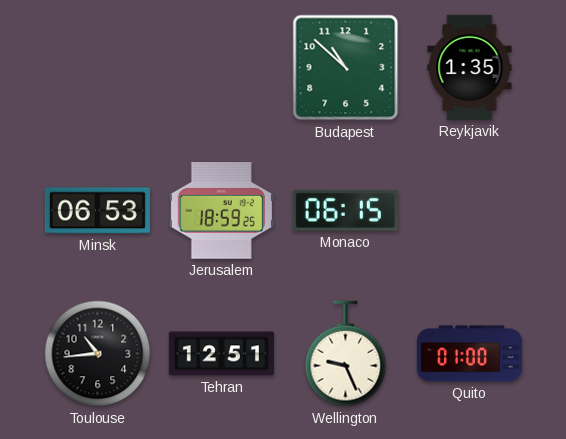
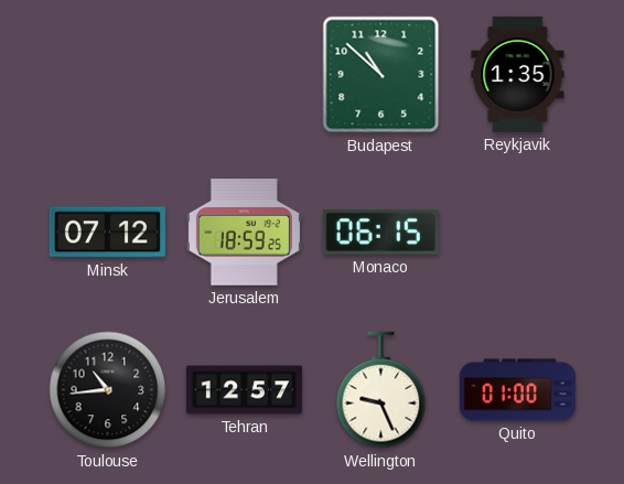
Minsk: 06:53 -> 07:12 (107, 233)
Tehran: 12:51 -> 12:57 (244, 390)
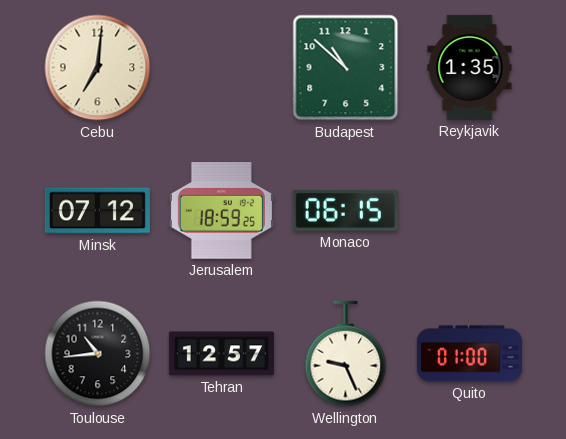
Cebu: none -> 7:01 (98, 68)
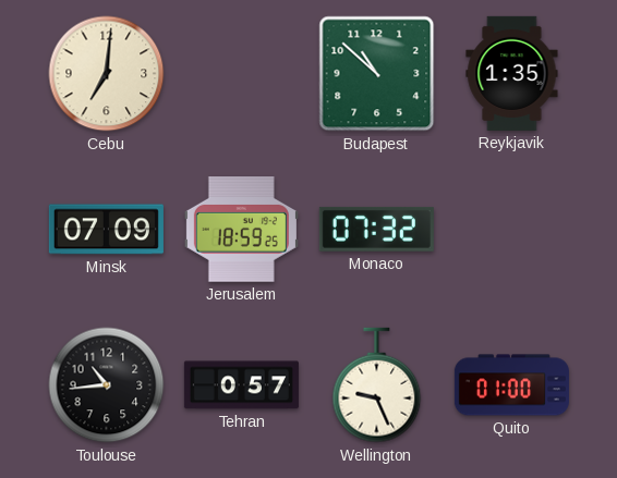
Minsk: 07:12 -> 07:09 (106, 230)
Monaco: 06:15 -> 07:32 (376, 229)
Tehran: 12:57 -> 0:57 (241, 385)
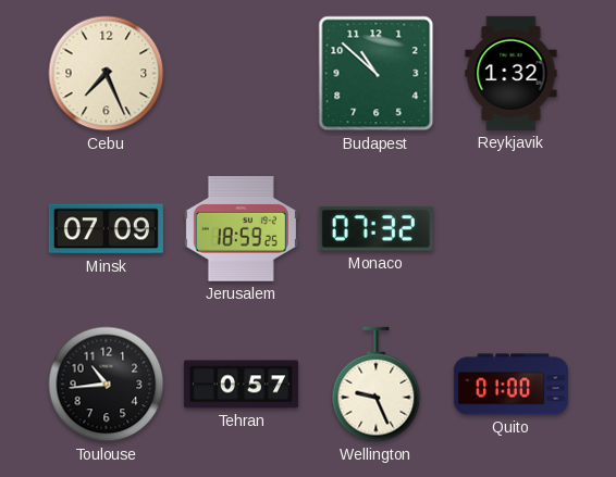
Cebu: 7:01 -> 7:26 (107, 74)
Reykjavik: 1:35 -> 1:32 (512, 73)
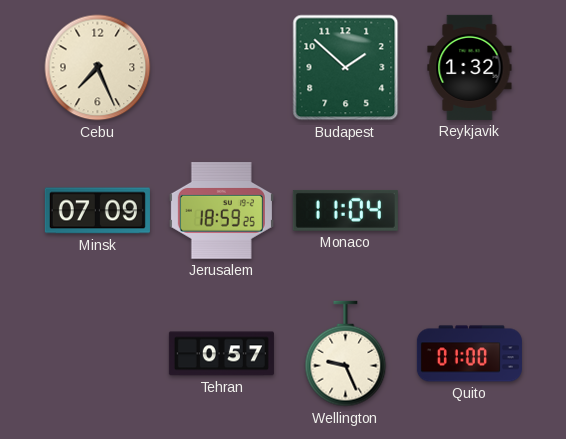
Budapest: 10:52 -> 1:52 (346, 68)
Monaco: 07:32 -> 11:04 (345, 210)
Toulouse: 10:44 -> none (107, 385)
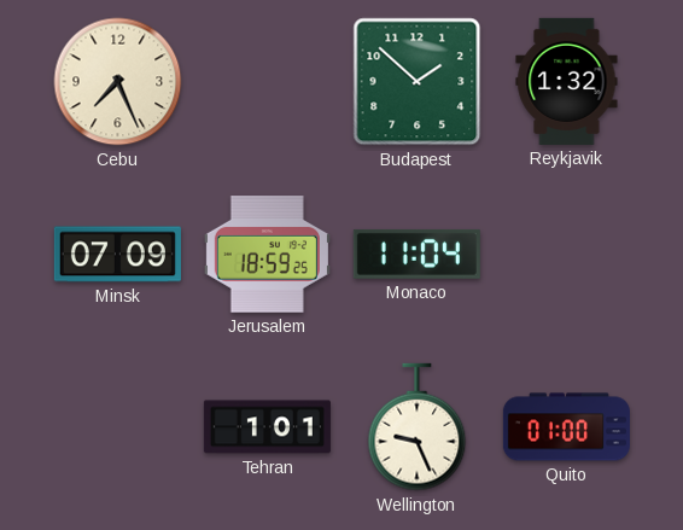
Tehran: 0:57 -> 1:01 (267, 427)
